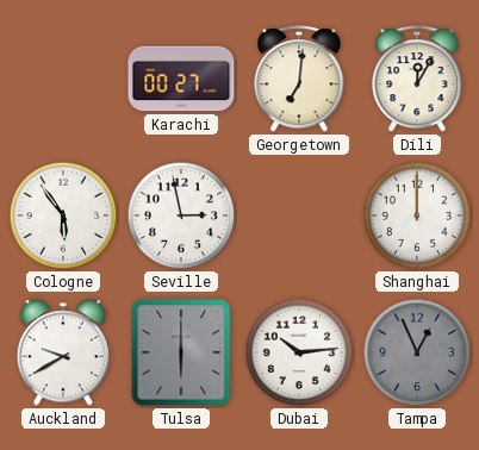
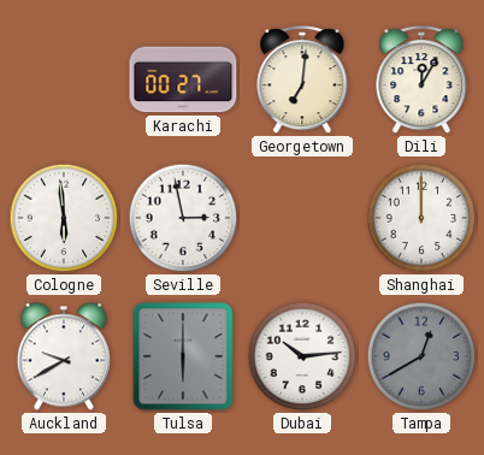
Cologne: 5:54 -> 5:59 (64, 218)
Tampa: 12:56 -> 12:40 (421, 356)
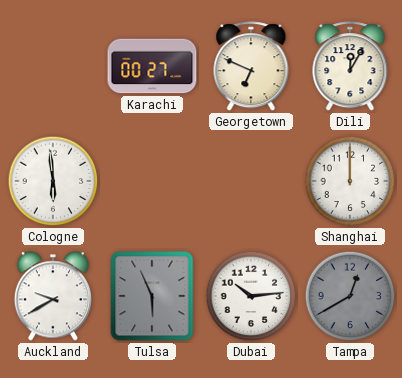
Georgetown: 7:01 -> 6:49 (251, 67)
Seville: 2:58 -> none (183, 218)
Tulsa: 6:00 -> 5:56 (152, 296)
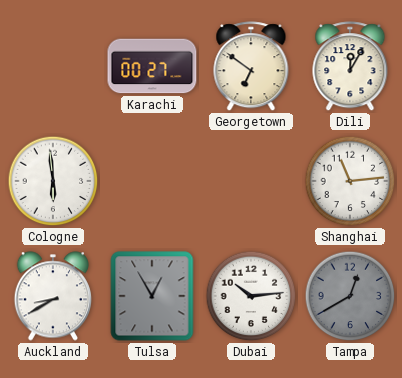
Georgetown: 6:49 -> 6:51 (251, 67)
Shanghai: 12:00 -> 11:14 (350, 181)
Auckland: 9:40 -> 8:40 (52, 296)
Tulsa: 5:56 -> 12:55 (152, 296)
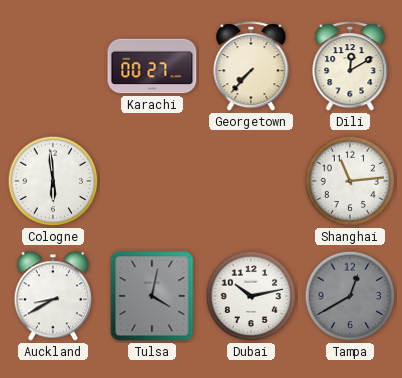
Georgetown: 6:51 -> 7:37 (251, 67)
Dili: 12:05 -> 12:10 (350, 67)
Tulsa: 12:55 -> 4:02 (152, 296)
Dubai: 10:14 -> 10:13 (251, 296)
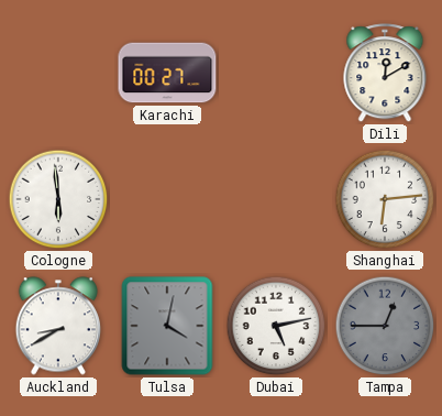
Georgetown: 7:37 -> none (251, 67)
Shanghai: 11:14 -> 6:14 (385, 199)
Dubai: 10:13 -> 5:13 (276, 326)
Tampa: 12:40 -> 12:45 (385, 326)
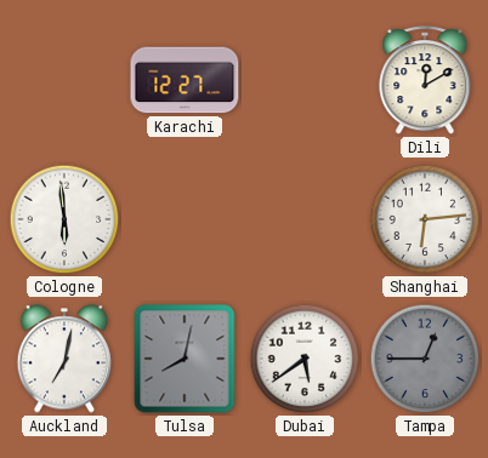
Karachi: 00:27 -> 12:27 (185, 80)
Auckland: 8:40 -> 7:02 (63, 359)
Tulsa: 4:02 -> 8:02 (185, 359)
Dubai: 5:13 -> 5:39 (305, 359)
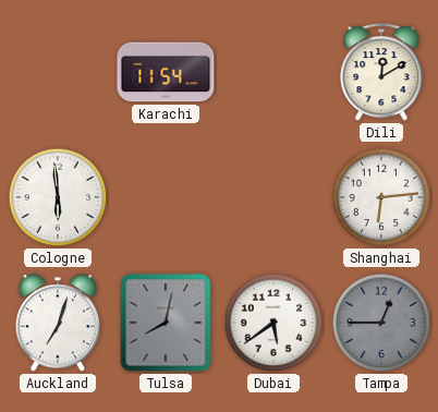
Karachi: 12:27 -> 11:54 (166, 72)
Auckland: 7:02 -> 7:03 (57, 323)
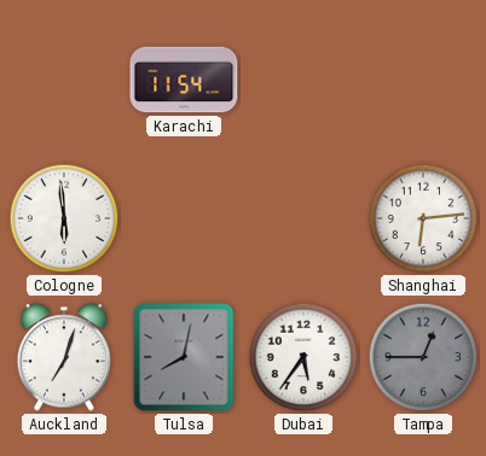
Dili: 12:10 -> none (381, 73)
Dubai: 5:39 -> 5:36 (303, 357)
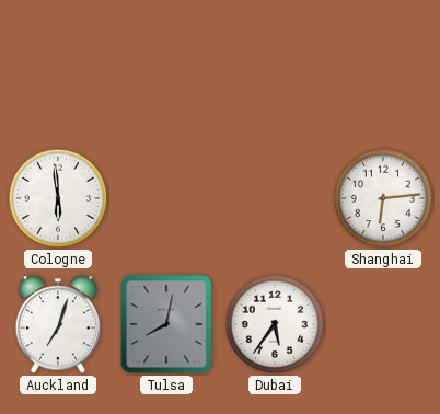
Karachi: 11:54 -> none (184, 80)
Tampa: 12:45 -> none (423, 357)
